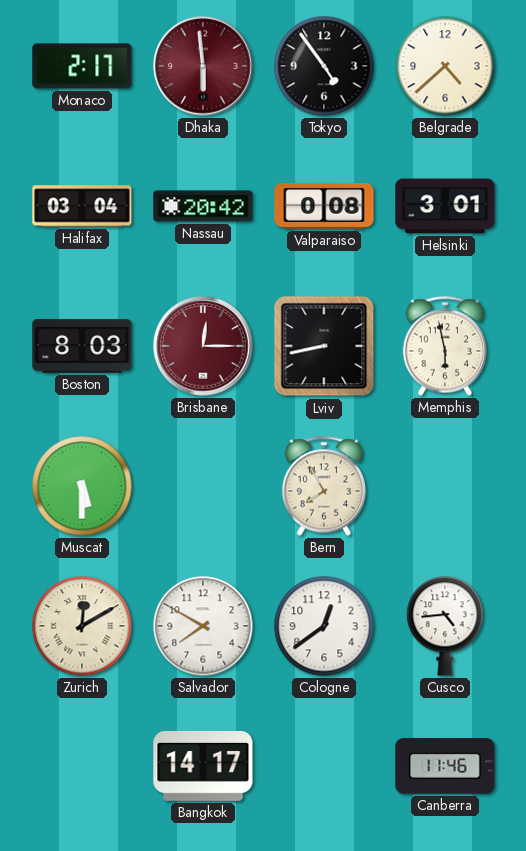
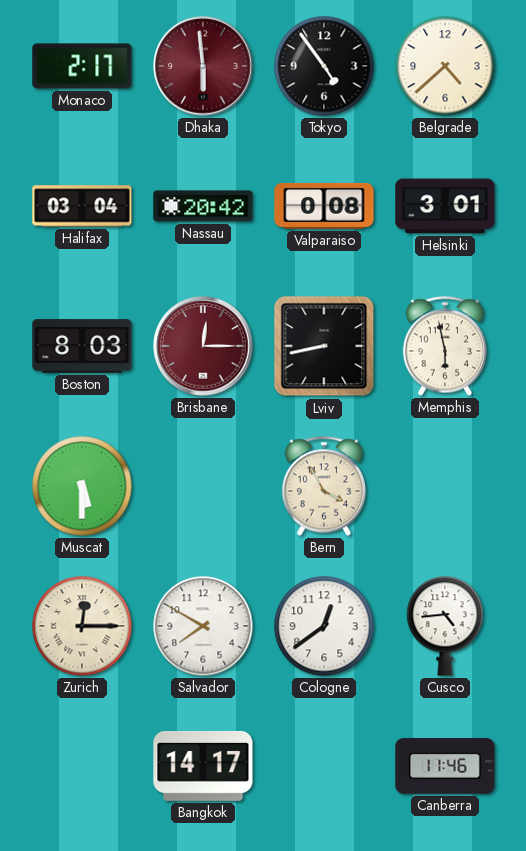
Bern: 7:55 -> 3:55 (323, 486)
Zurich: 12:10 -> 12:15 (82, 626)
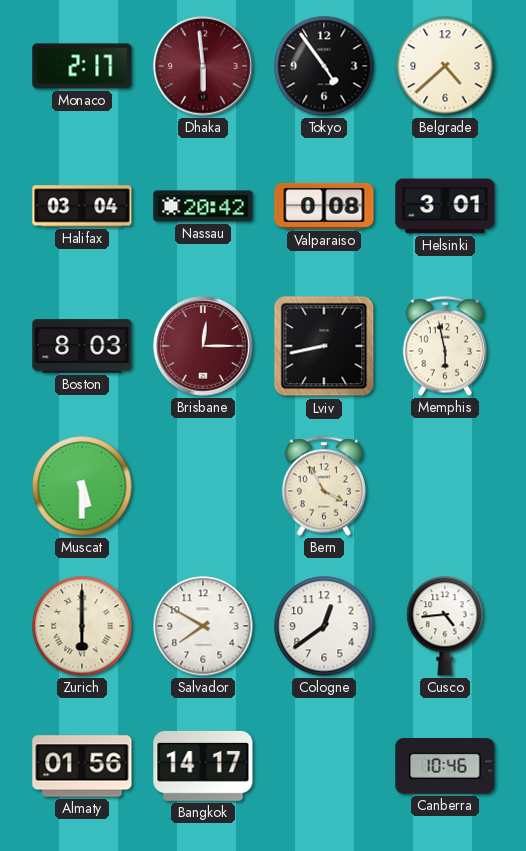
Zurich: 12:15 -> 6:00 (82, 626)
Almaty: none -> 01:56 (82, 766)
Canberra: 11:46 -> 10:46 (445, 766)
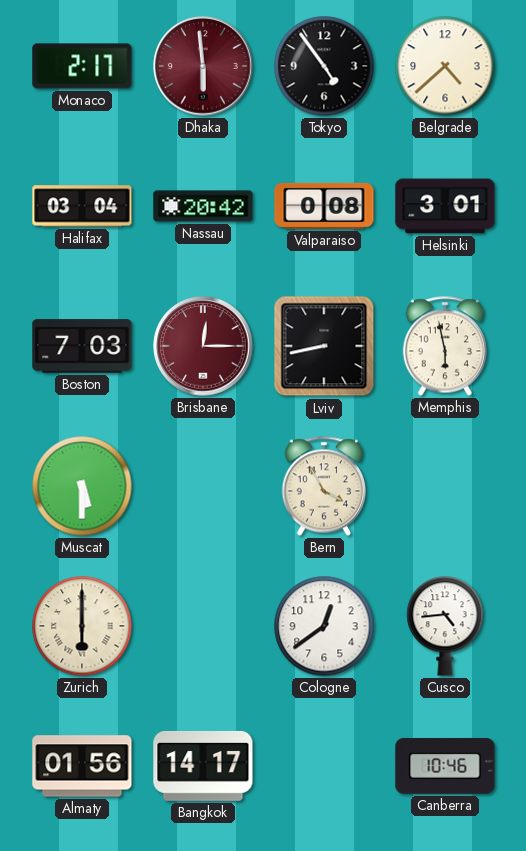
Boston: 8:03 -> 7:03 (82, 346)
Salvador: 7:50 -> none (203, 626)
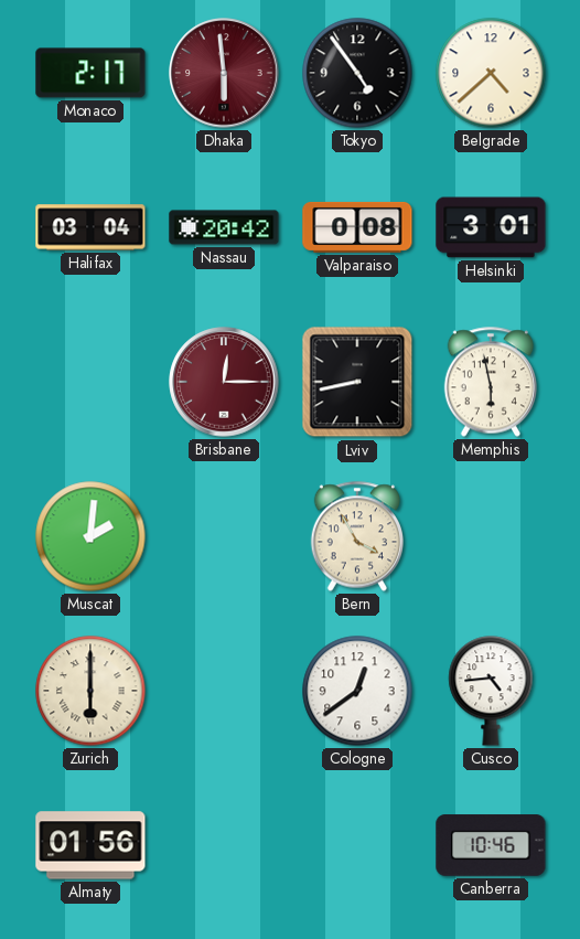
Boston: 7:03 -> none (82, 346)
Muscat: 5:30 -> 2:01 (90, 536)
Bangkok: 14:17 -> none (203, 766)
